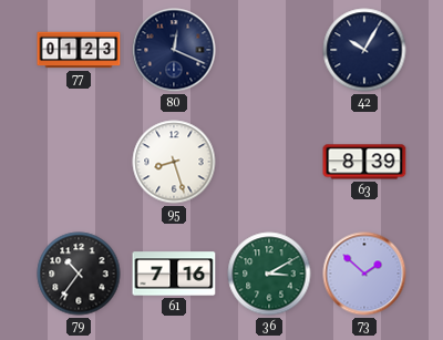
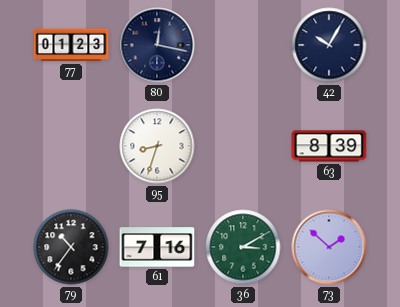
80: 12:19 -> 12:17 (157, 45)
95: 8:27 -> 8:33 (157, 146)
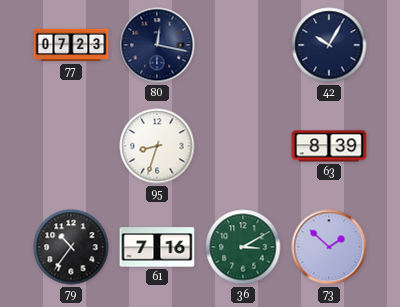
77: 01:23 -> 07:23 (71, 45)
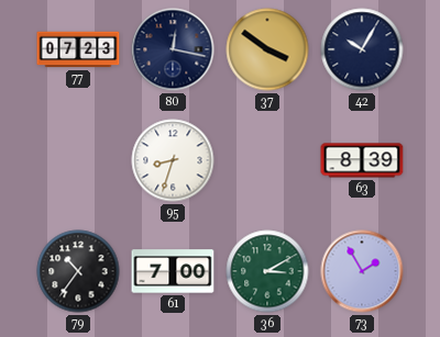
37: none -> 3:51 (267, 49)
61: 7:16 -> 7:00 (173, 271)
73: 1:52 -> 1:55 (362, 271)
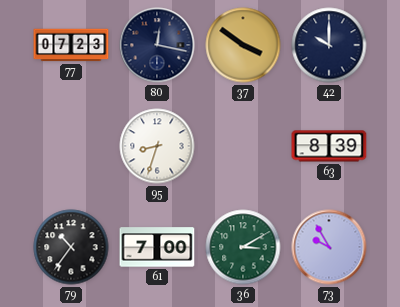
42: 10:05 -> 10:00 (329, 45)
73: 1:55 -> 9:55 (329, 247)
